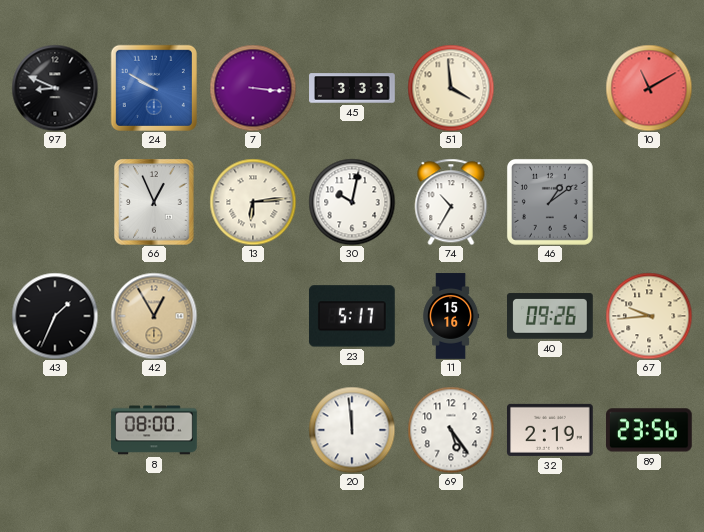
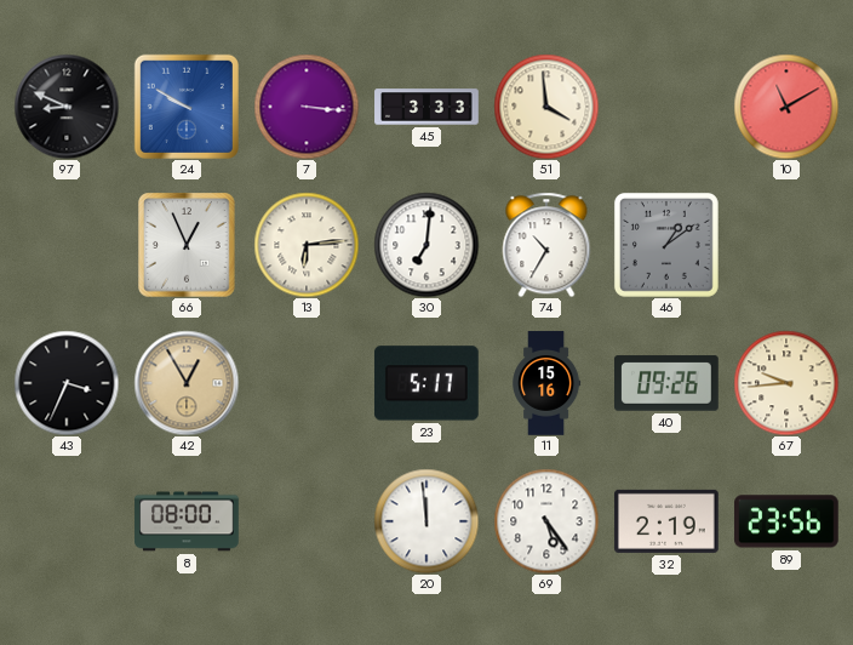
30: 10:02 -> 7:01 (426, 245)
43: 1:34 -> 3:34 (67, 383)
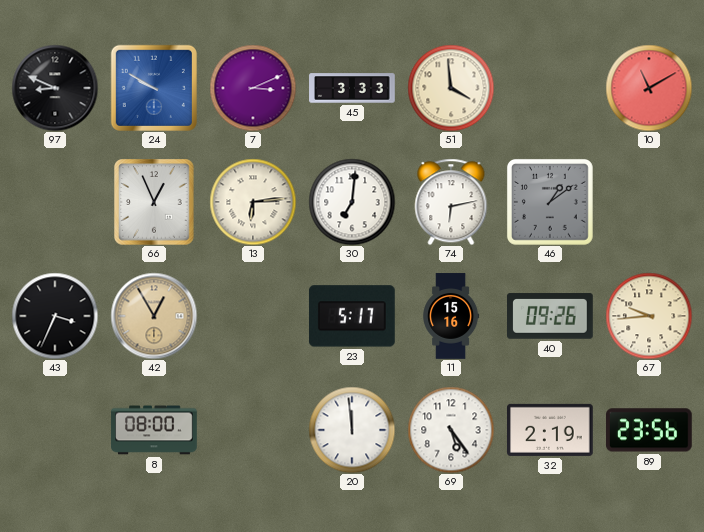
7: 3:16 -> 3:11 (253, 88)
74: 10:35 -> 6:13 (451, 202)
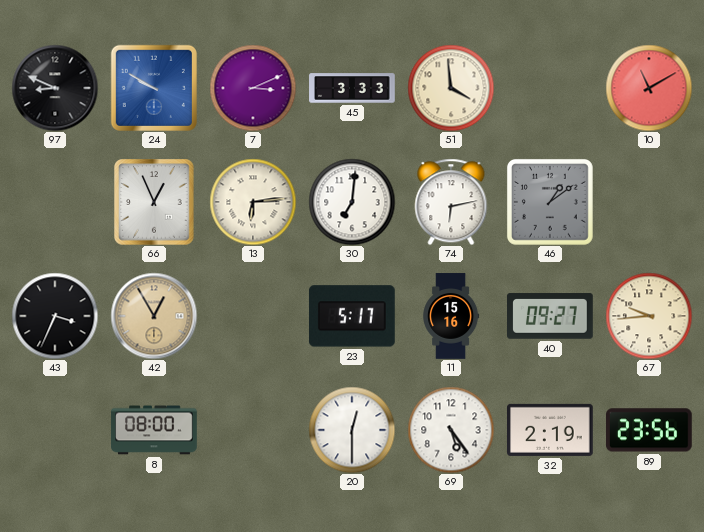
40: 09:26 -> 09:27 (551, 316)
20: 11:59 -> 12:30 (352, 430)
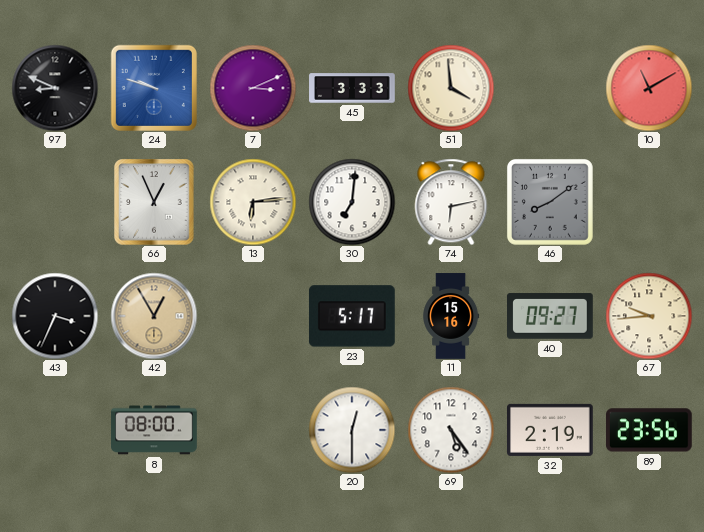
24: 9:50 -> 9:48 (154, 88)
46: 1:09 -> 8:09 (550, 202)
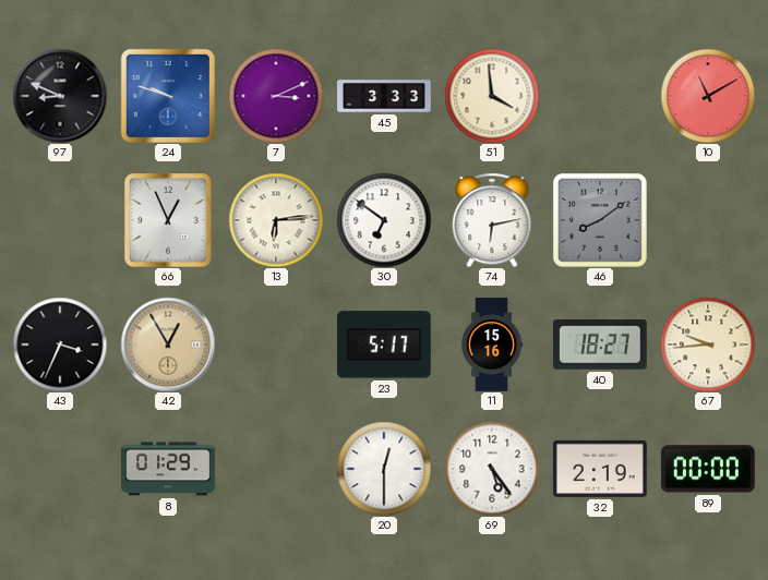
30: 7:01 -> 6:51 (384, 220)
40: 09:27 -> 18:27 (601, 345)
8: 08:00 -> 01:29 (168, 469)
89: 23:56 -> 00:00 (708, 469)
